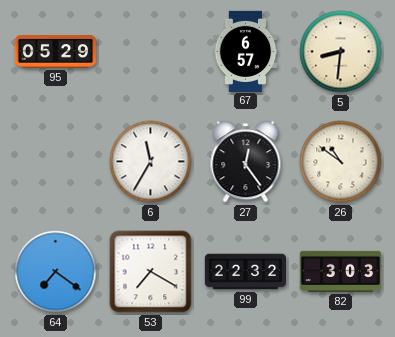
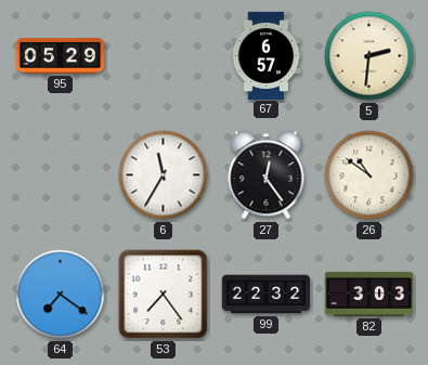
5: 8:31 -> 2:31 (369, 56)
53: 7:20 -> 7:24 (164, 295)
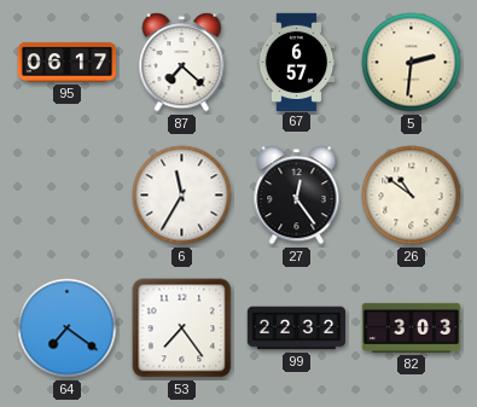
95: 05:29 -> 06:17 (66, 63)
87: none -> 7:22 (182, 63)
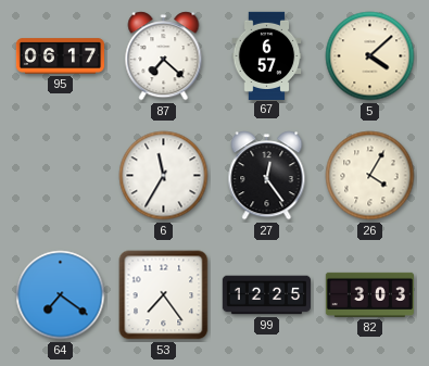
5: 2:31 -> 4:08 (370, 56)
26: 10:51 -> 4:05 (370, 176)
99: 22:32 -> 12:25 (266, 295)
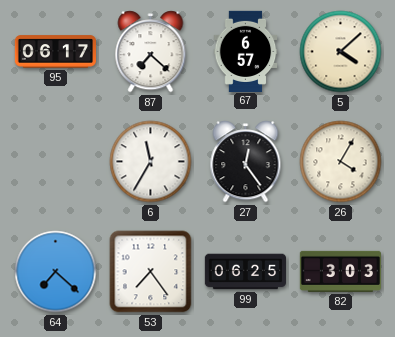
64: 7:21 -> 7:22 (56, 272)
99: 12:25 -> 06:25 (245, 272)
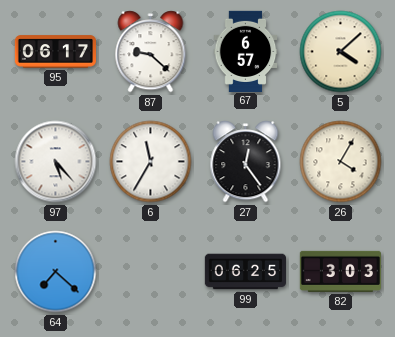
87: 7:22 -> 9:22 (151, 52)
97: none -> 5:23 (56, 162)
53: 7:24 -> none (151, 272)
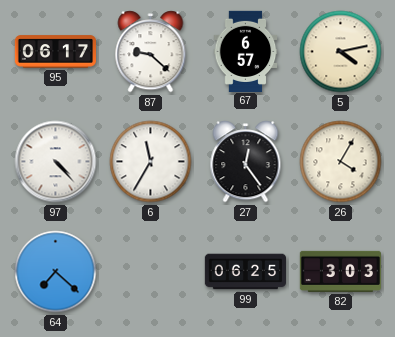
5: 4:08 -> 4:13 (341, 52)
97: 5:23 -> 4:23 (56, 162)
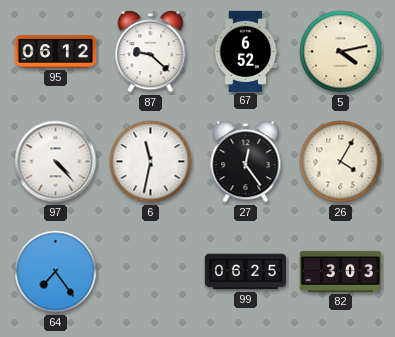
95: 06:17 -> 06:12 (55, 52)
67: 6:57 -> 6:52 (246, 51)
6: 11:35 -> 11:32 (151, 162)
64: 7:22 -> 7:24 (56, 272)
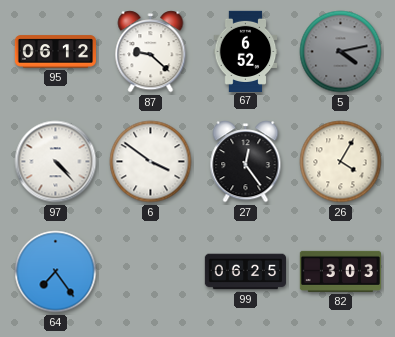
5 dial: cream -> grey (341, 52)
6: 11:32 -> 3:51 (151, 162)
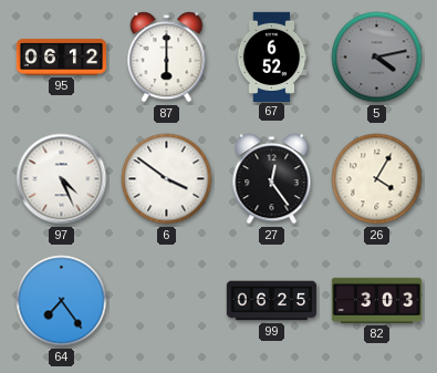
87: 9:22 -> 6:00 (167, 58)
97: 4:23 -> 4:26 (62, 179)
